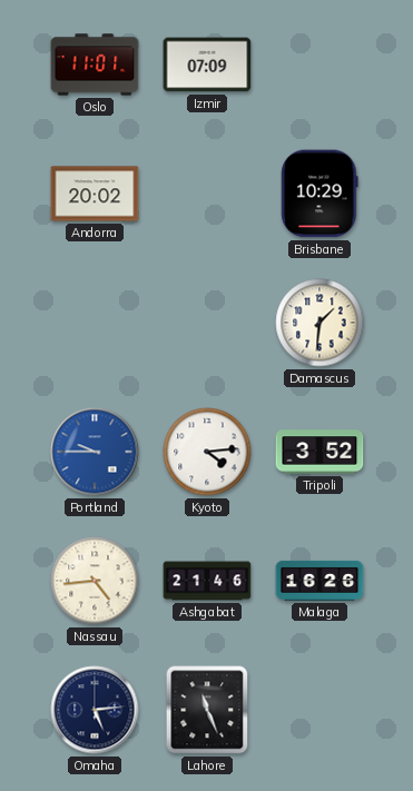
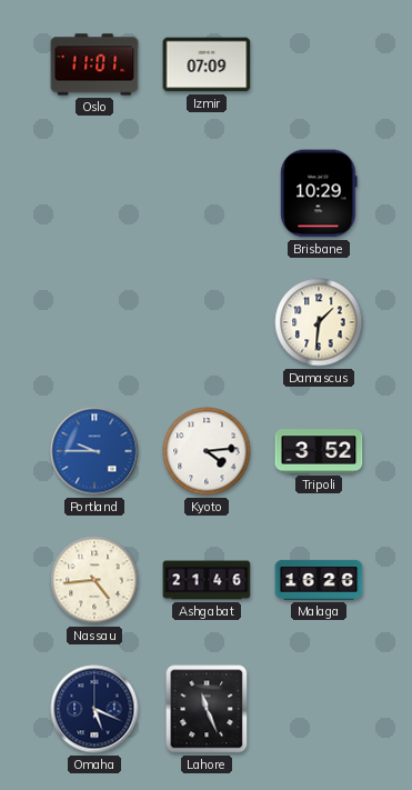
Andorra: 20:02 -> none (95, 194)
Omaha: 5:14 -> 5:19 (94, 709)
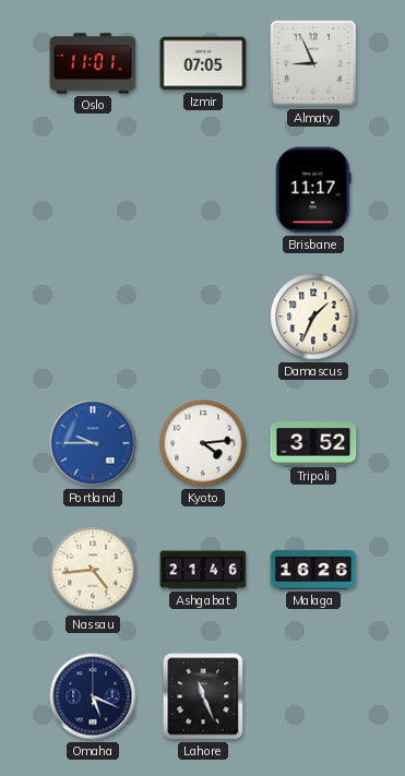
Izmir: 07:09 -> 07:05 (203, 63)
Almaty: none -> 8:56 (313, 63)
Brisbane: 10:29 -> 11:17 (313, 190)
Damascus: 1:31 -> 1:34 (313, 317)
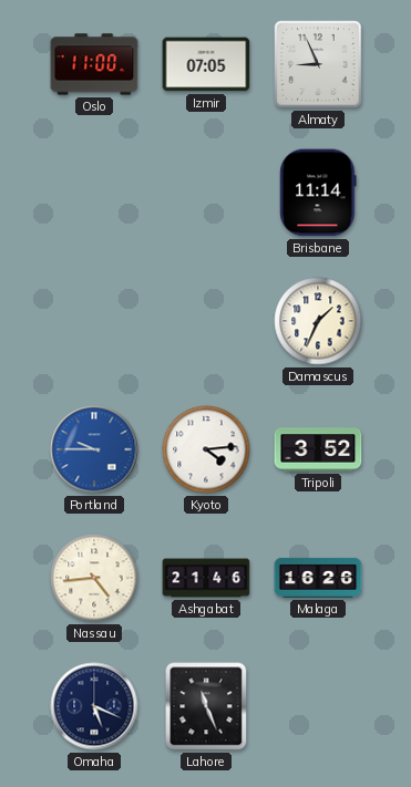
Oslo: 11:01 -> 11:00 (94, 64)
Brisbane: 11:17 -> 11:14 (318, 193)
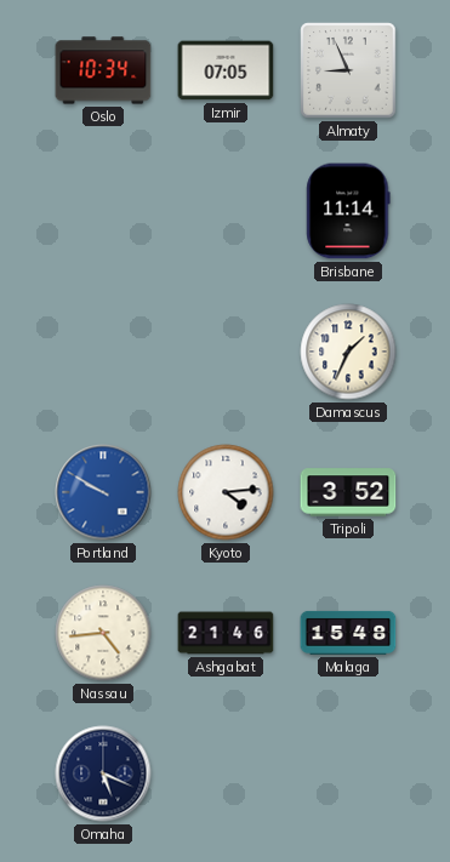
Oslo: 11:00 -> 10:34 (103, 70)
Portland: 9:45 -> 9:50 (103, 492)
Malaga: 16:26 -> 15:48 (348, 633)
Lahore: 11:26 -> none (206, 706)
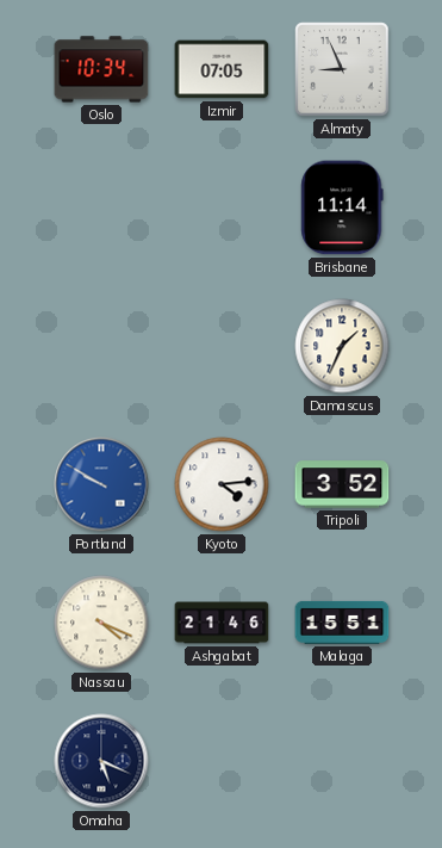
Nassau: 4:44 -> 4:19 (101, 623)
Malaga: 15:48 -> 15:51 (342, 623)
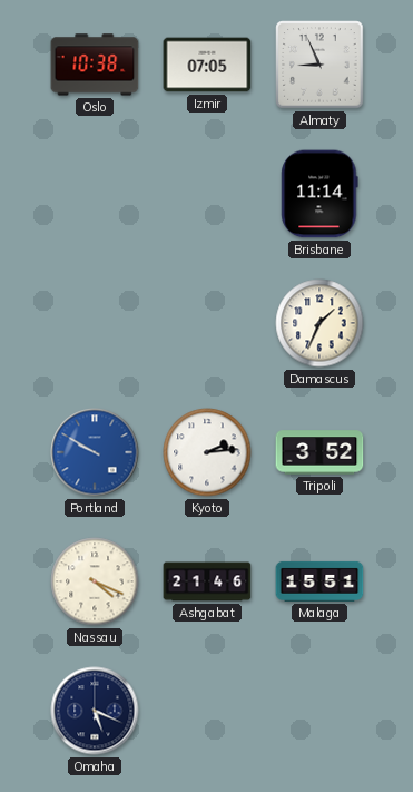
Oslo: 10:34 -> 10:38 (95, 65)
Kyoto: 4:14 -> 2:14 (207, 452)
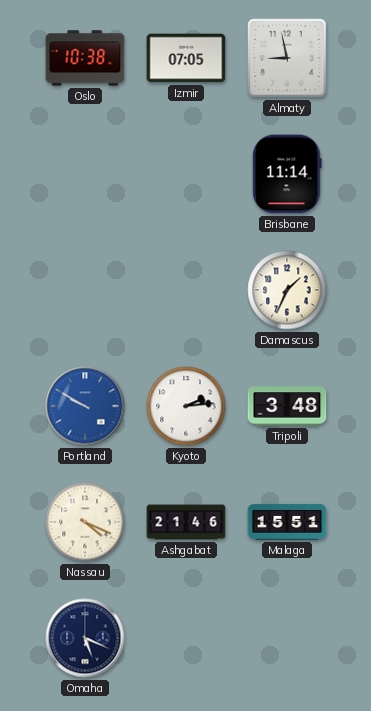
Almaty: 8:56 -> 8:58 (287, 58)
Tripoli: 3:52 -> 3:48 (287, 406)
